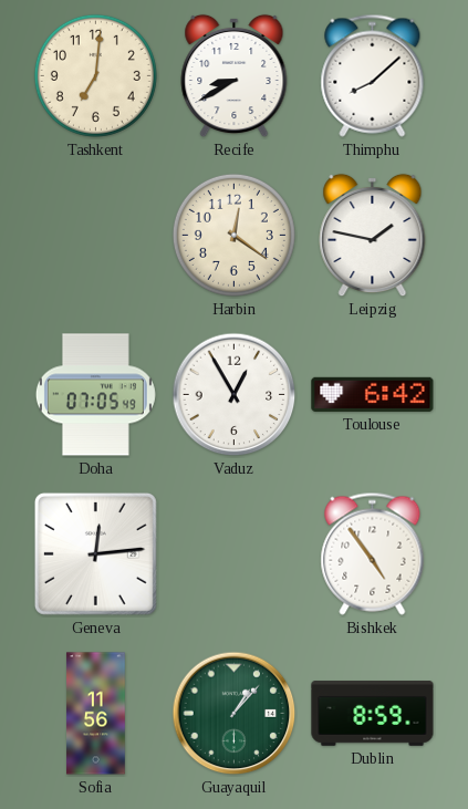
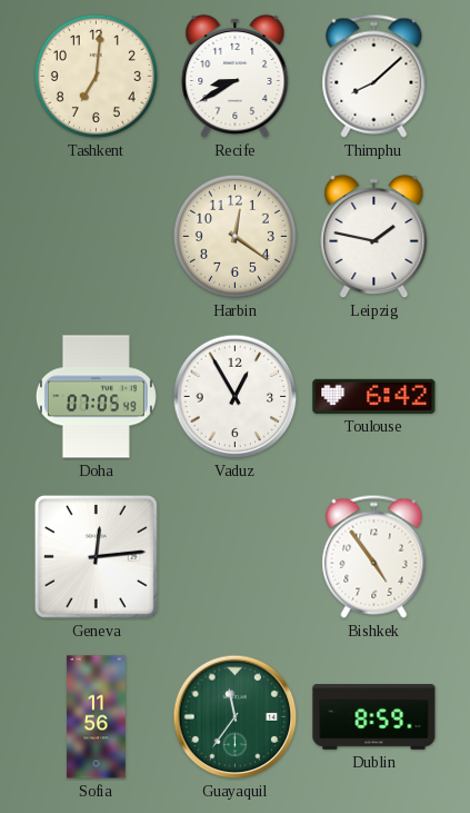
Guayaquil: 1:07 -> 11:36 (236, 717)
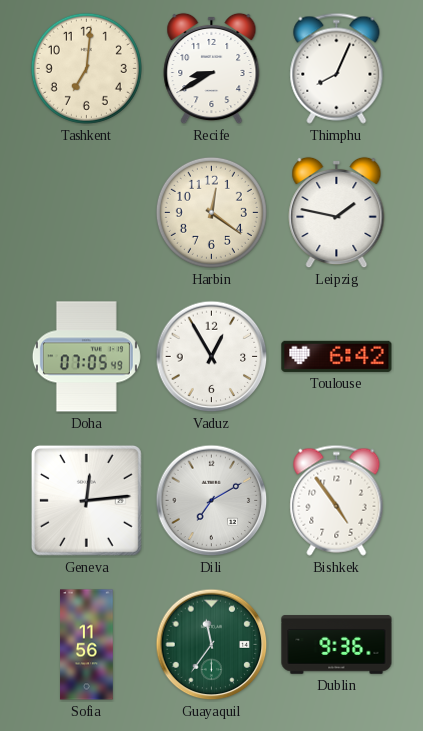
Thimphu: 8:08 -> 8:04 (337, 68)
Dili: none -> 7:10 (212, 501)
Dublin: 8:59 -> 9:36 (337, 645)
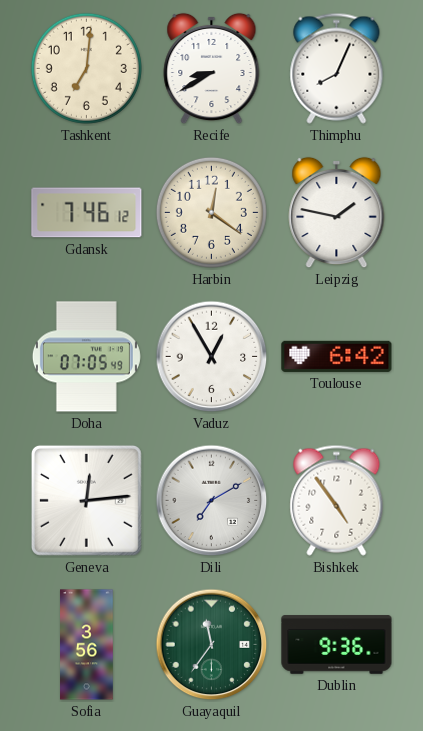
Gdansk: none -> 7:46 (87, 213)
Sofia: 11:56 -> 3:56 (87, 645)
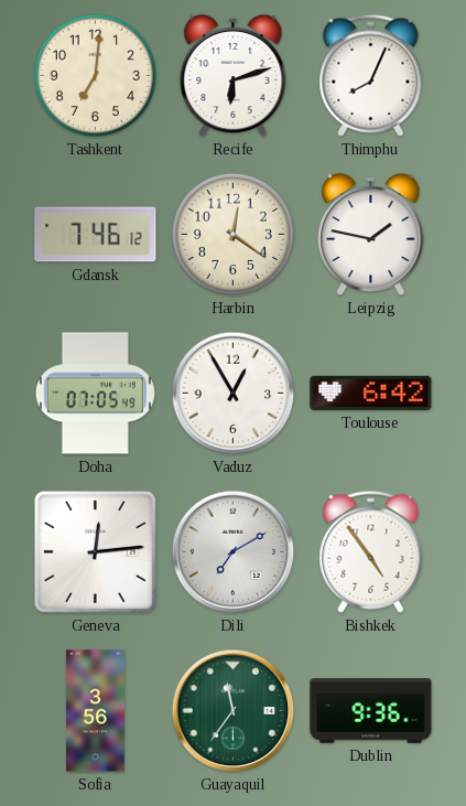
Recife: 8:40 -> 6:12 (234, 76)
